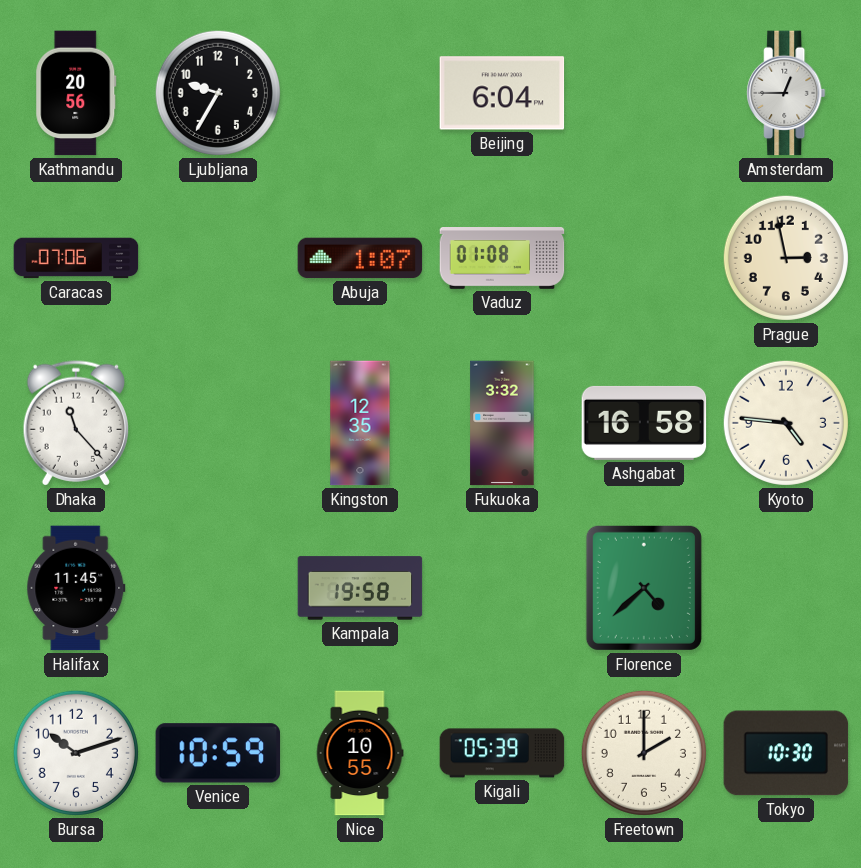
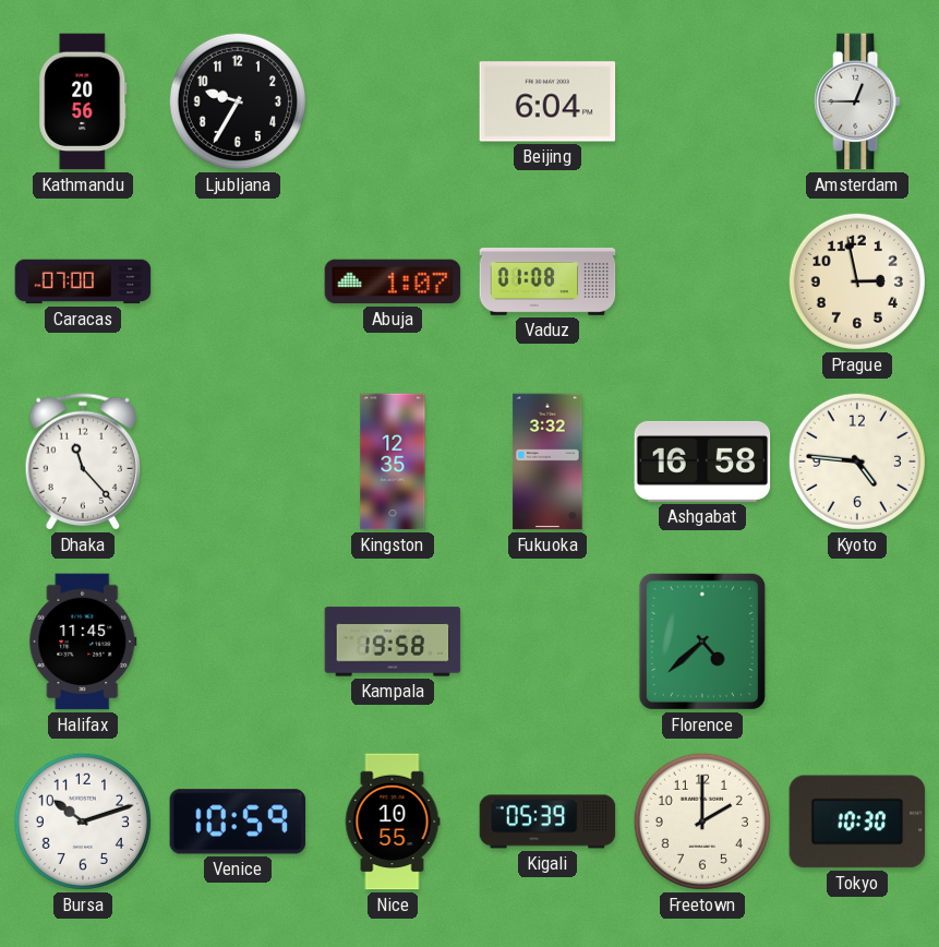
Caracas: 07:06 -> 07:00 (83, 281)
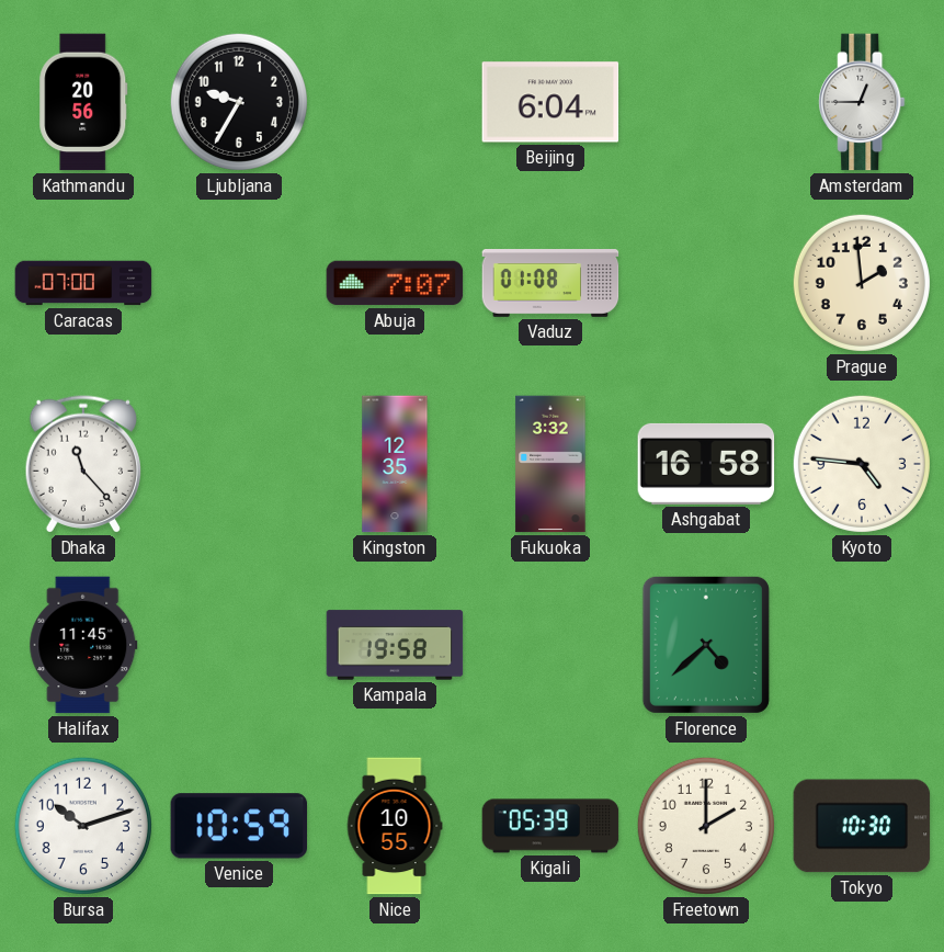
Abuja: 1:07 -> 7:07 (395, 283)
Prague: 2:58 -> 1:59 (862, 283)
